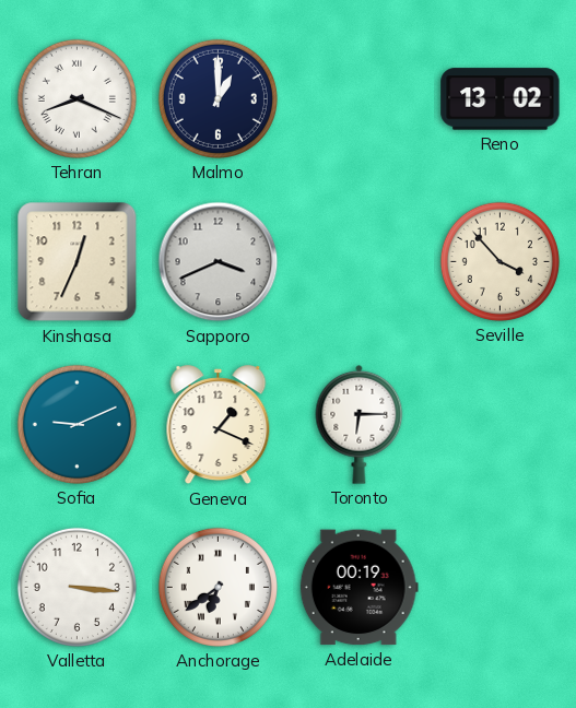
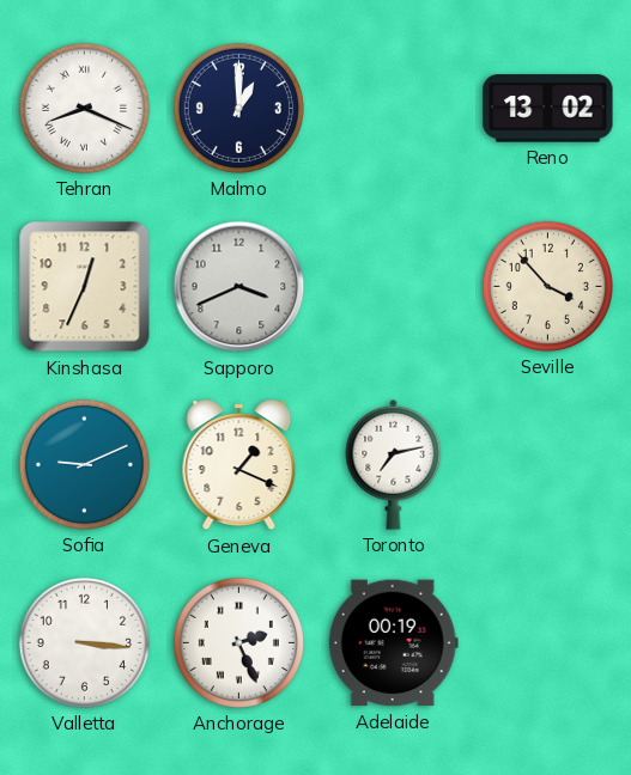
Toronto: 6:15 -> 7:13 (394, 464)
Anchorage: 6:39 -> 2:26 (238, 642)
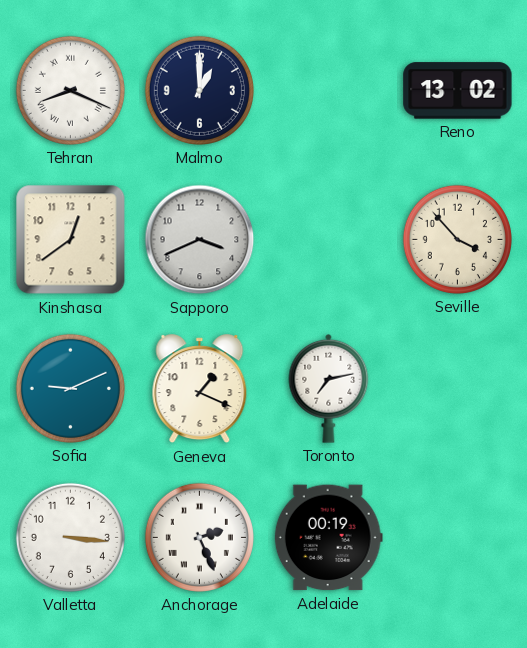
Kinshasa: 12:34 -> 12:39 (71, 240)
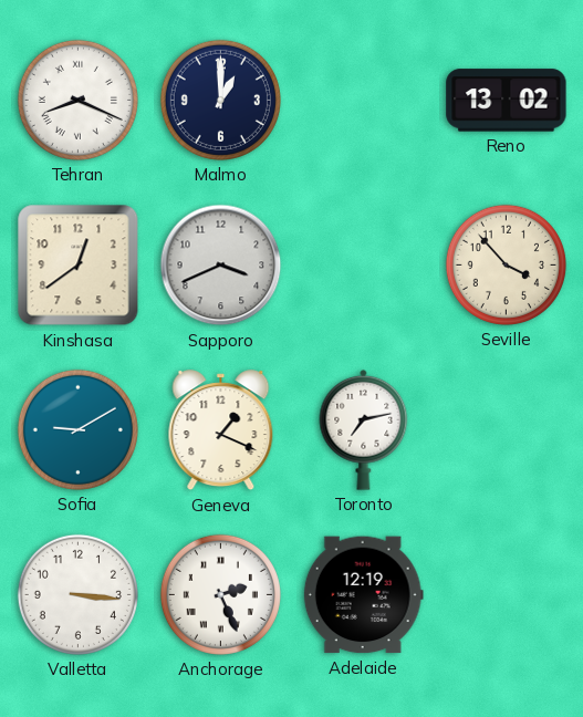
Sofia: 9:11 -> 9:10 (77, 429)
Adelaide: 00:19 -> 12:19 (363, 595)
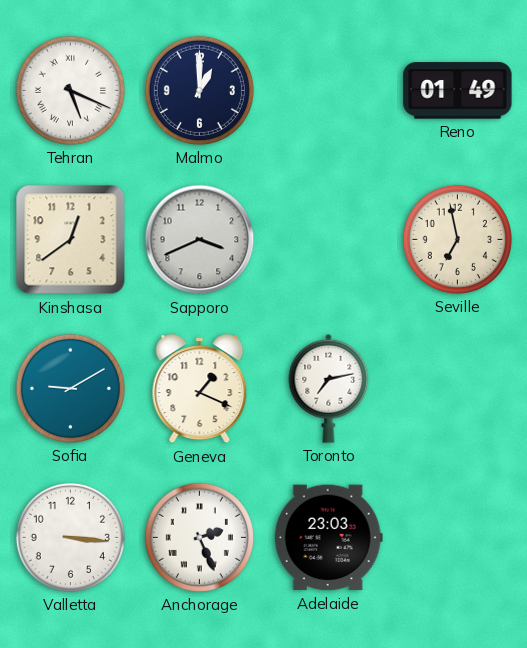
Tehran: 8:19 -> 5:19 (70, 90)
Reno: 13:02 -> 01:49 (458, 91)
Seville: 3:53 -> 6:58 (457, 239)
Adelaide: 12:19 -> 23:03 (328, 538)
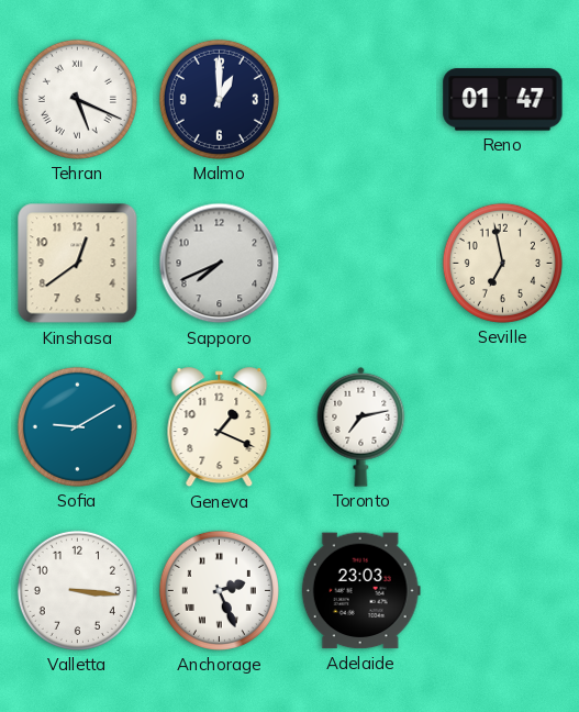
Reno: 01:49 -> 01:47 (503, 100)
Sapporo: 3:41 -> 7:41 (220, 264)
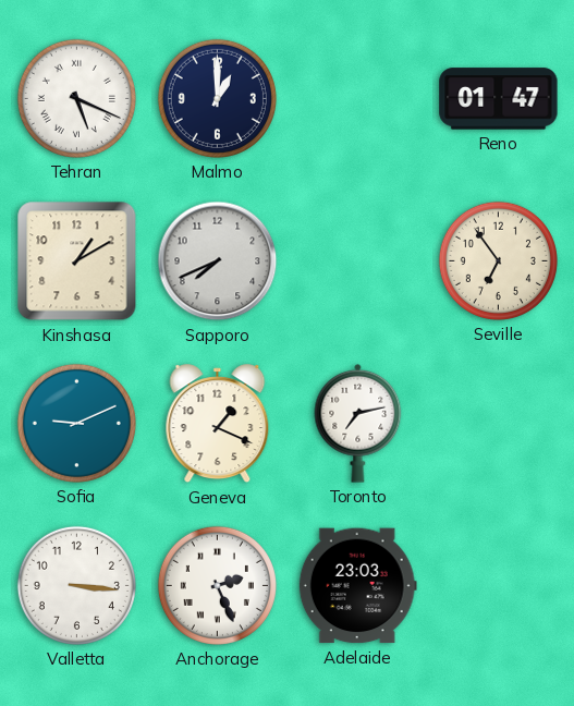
Kinshasa: 12:39 -> 1:10 (77, 261)
Seville: 6:58 -> 6:54 (498, 260)
Sofia: 9:10 -> 9:11 (76, 423)
